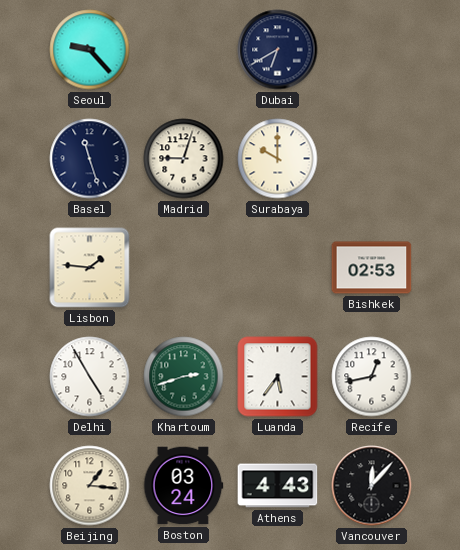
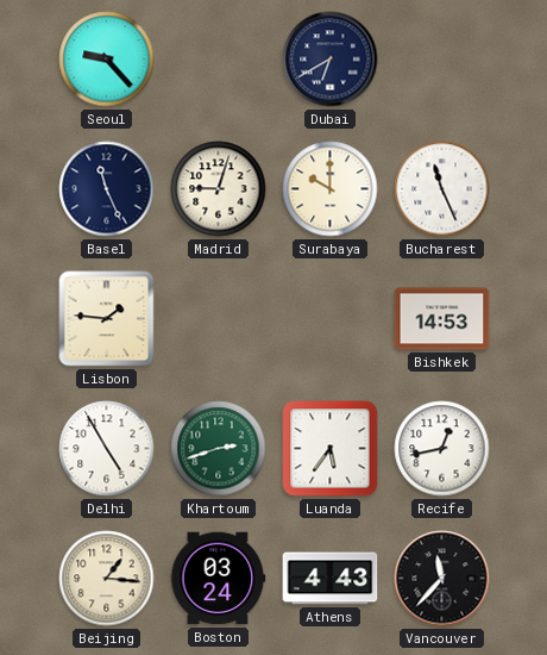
Basel: 11:27 -> 11:26 (107, 189)
Bucharest: none -> 11:26 (442, 189)
Bishkek: 02:53 -> 14:53 (442, 319)
Vancouver: 12:07 -> 11:37 (442, 579)
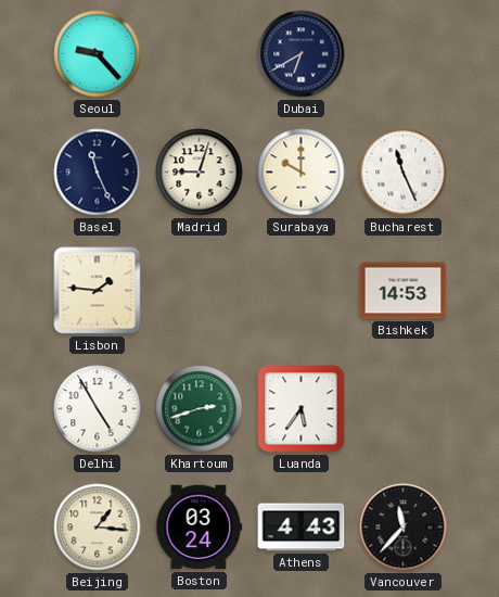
Recife: 12:43 -> none (442, 449)
